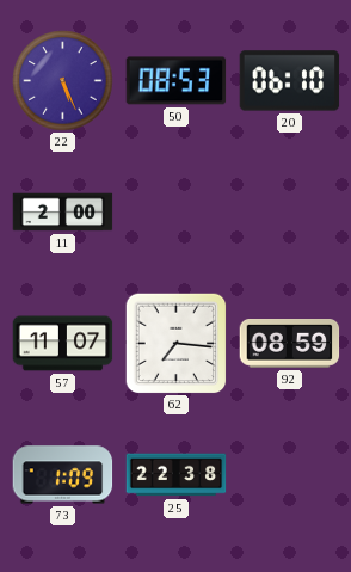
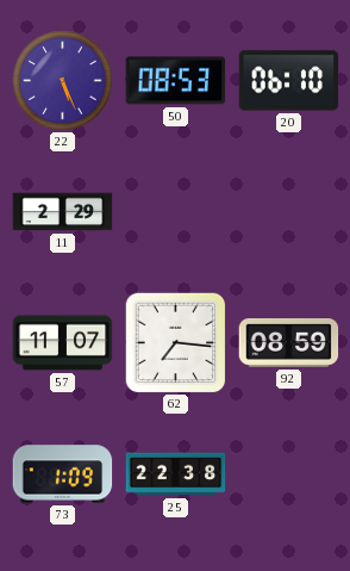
11: 2:00 -> 2:29 (63, 212)
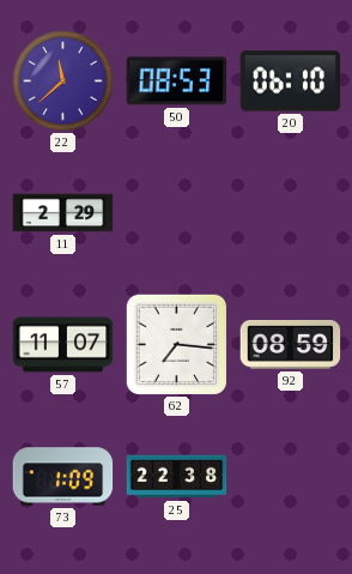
22: 5:26 -> 11:38 (63, 81)
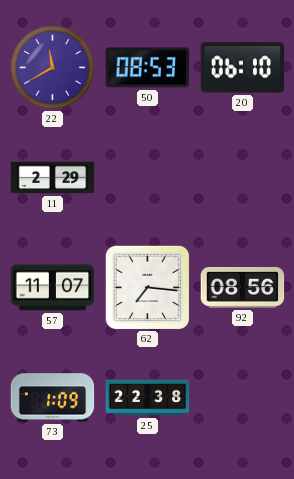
22: 11:38 -> 11:40 (53, 68)
92: 08:59 -> 08:56 (243, 288)
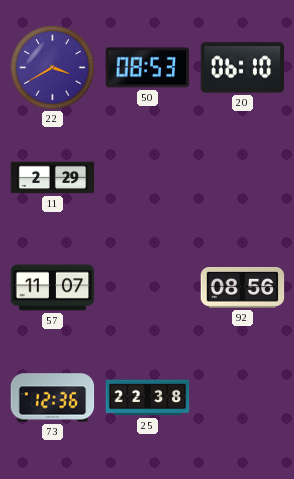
22: 11:40 -> 3:40 (53, 68)
62: 7:16 -> none (147, 287)
73: 1:09 -> 12:36 (53, 398)
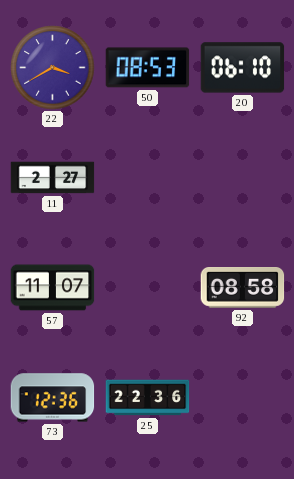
11: 2:29 -> 2:27 (53, 178)
92: 08:56 -> 08:58 (243, 288)
25: 22:38 -> 22:36 (148, 398)
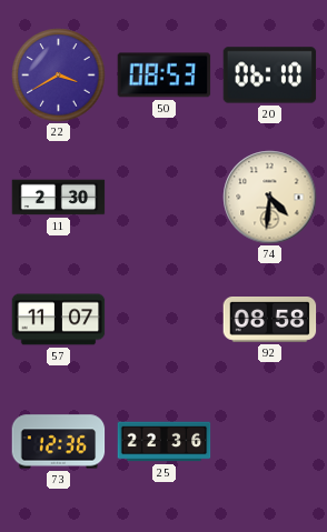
11: 2:27 -> 2:30 (59, 198)
74: none -> 4:31 (270, 198)
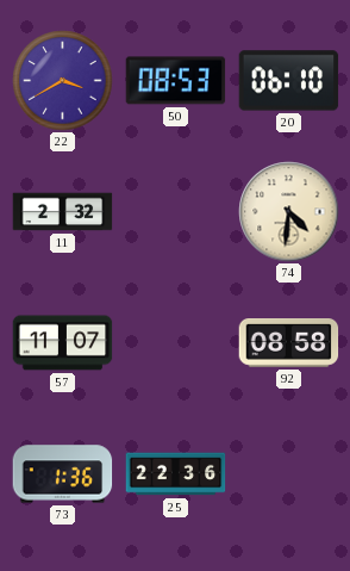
11: 2:30 -> 2:32 (63, 212)
73: 12:36 -> 1:36 (63, 474)
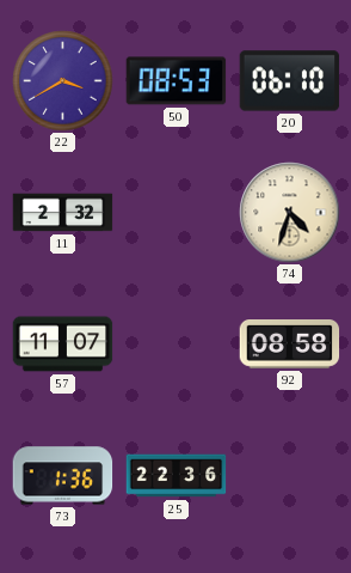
74: 4:31 -> 4:33 (290, 213)
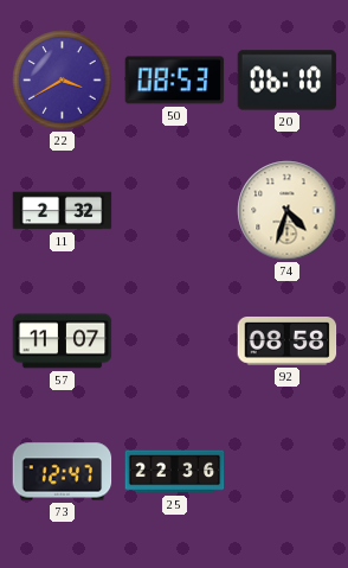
73: 1:36 -> 12:47 (63, 472)
